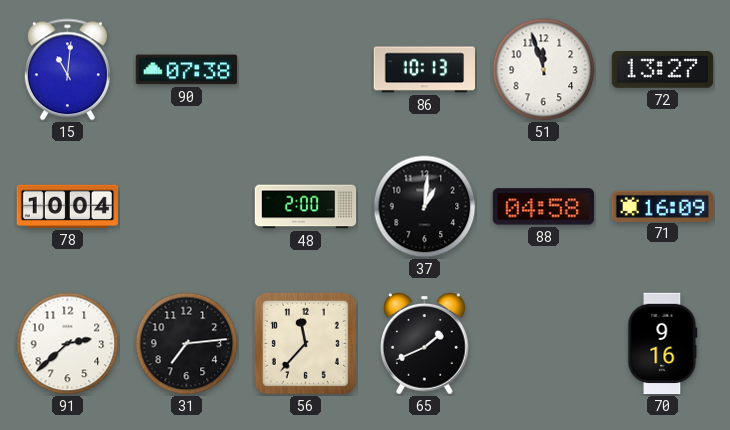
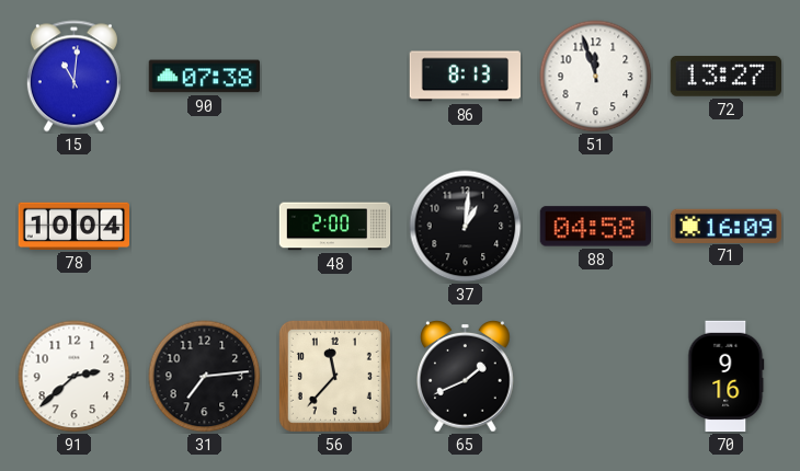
86: 10:13 -> 8:13 (465, 77)
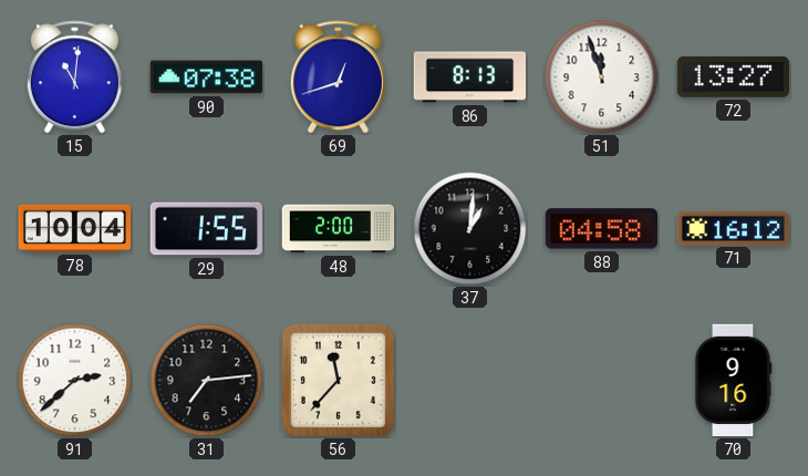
69: none -> 12:42 (338, 77)
29: none -> 1:55 (207, 229)
71: 16:09 -> 16:12 (733, 228)
65: 1:41 -> none (466, 377)
